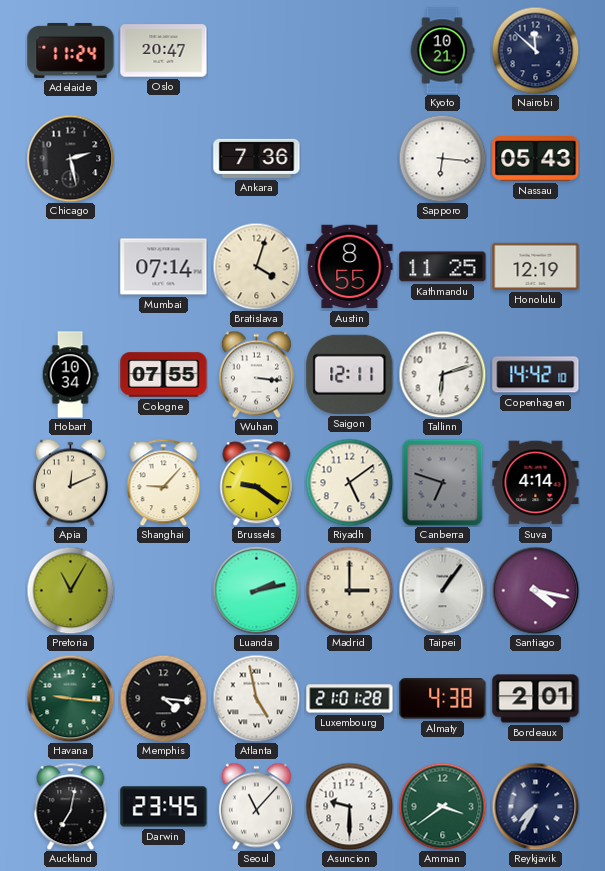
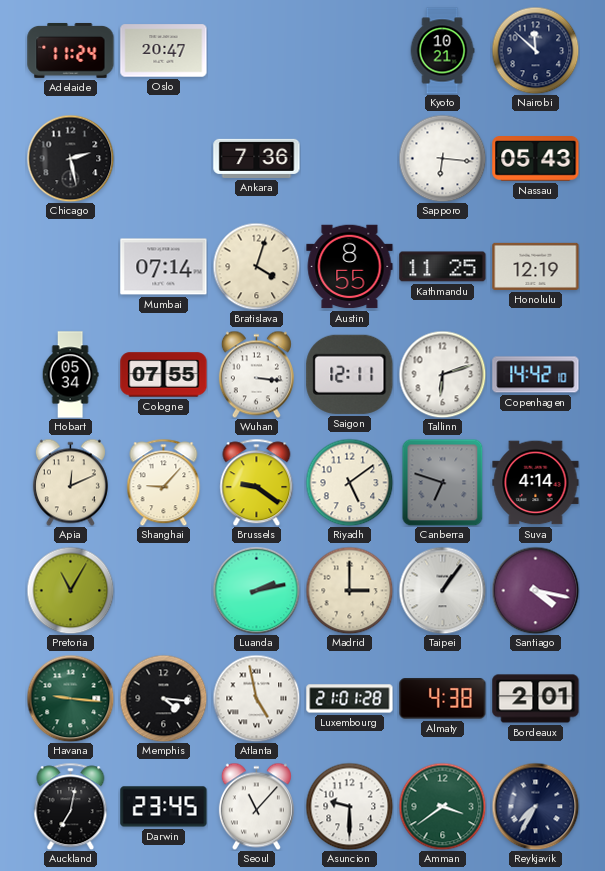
Hobart: 10:34 -> 05:34 (70, 375)
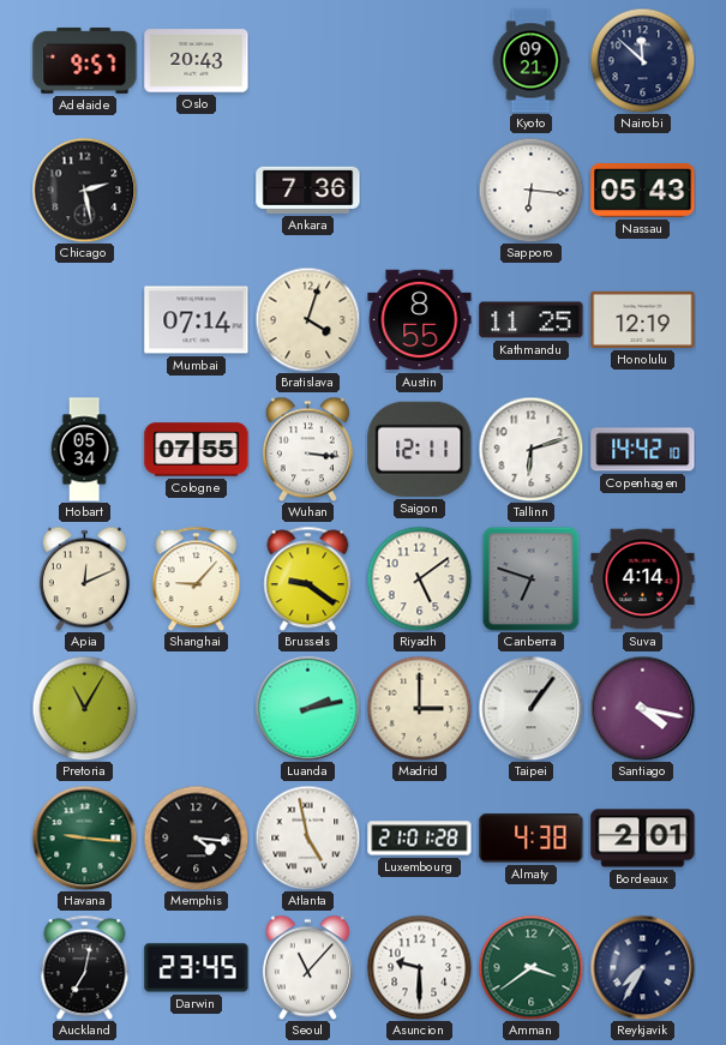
Adelaide: 11:24 -> 9:57 (85, 60)
Oslo: 20:47 -> 20:43 (197, 61)
Kyoto: 10:21 -> 09:21 (530, 61)
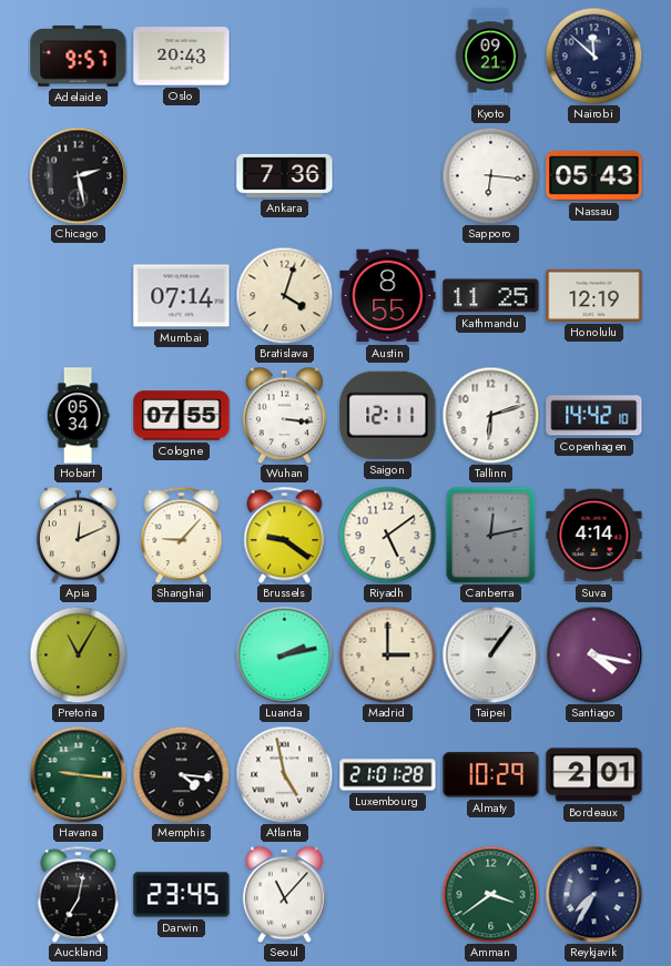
Canberra: 6:48 -> 12:13 (491, 535)
Almaty: 4:38 -> 10:29 (491, 775)
Asuncion: 9:30 -> none (419, 967)
